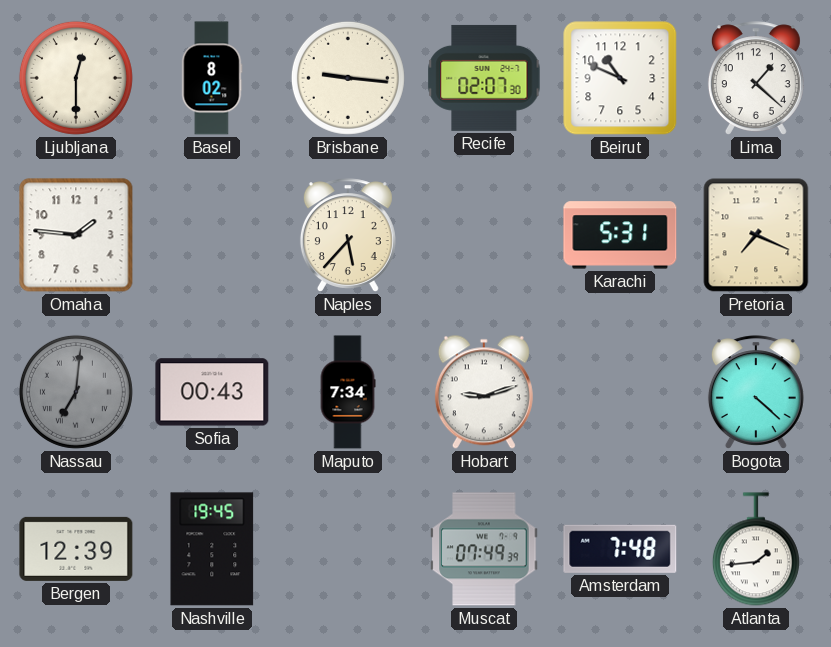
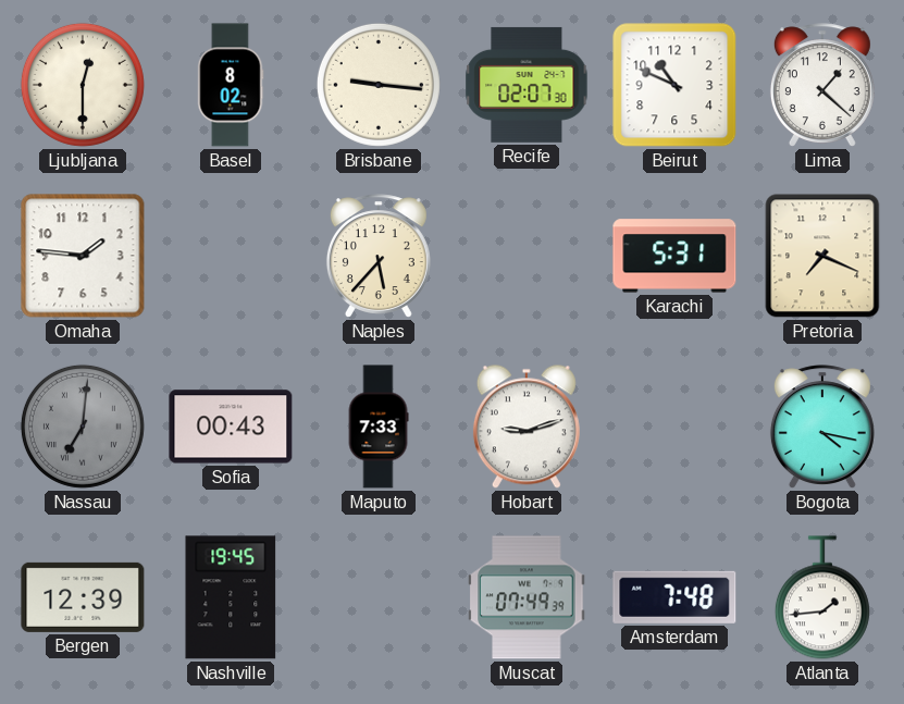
Maputo: 7:34 -> 7:33 (379, 427)
Bogota: 4:22 -> 4:17 (822, 427)
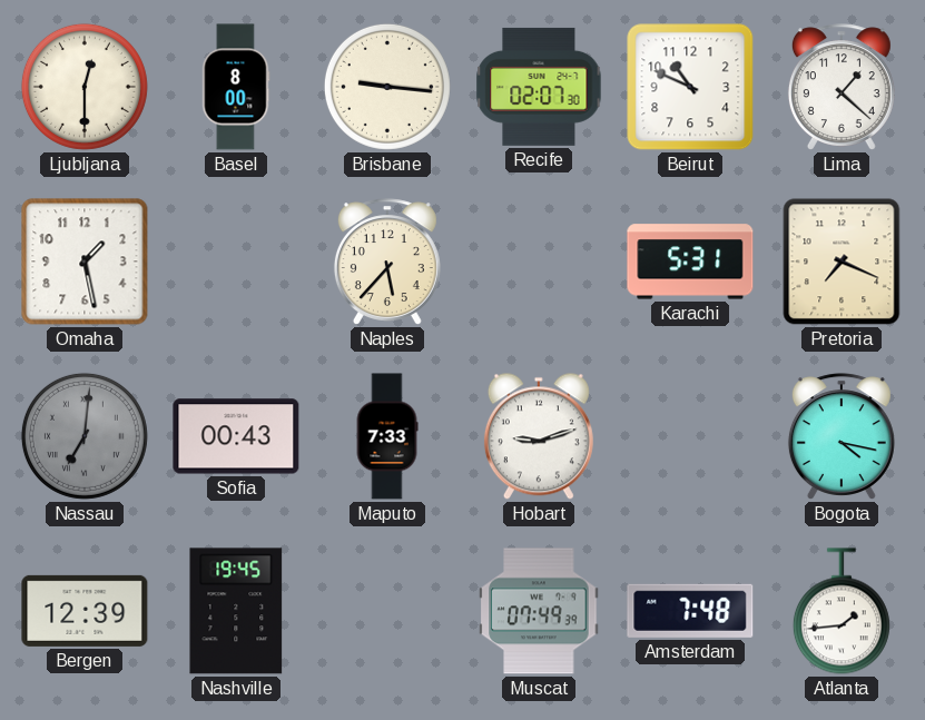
Basel: 8:02 -> 8:00 (236, 87)
Omaha: 1:46 -> 1:28 (85, 262)
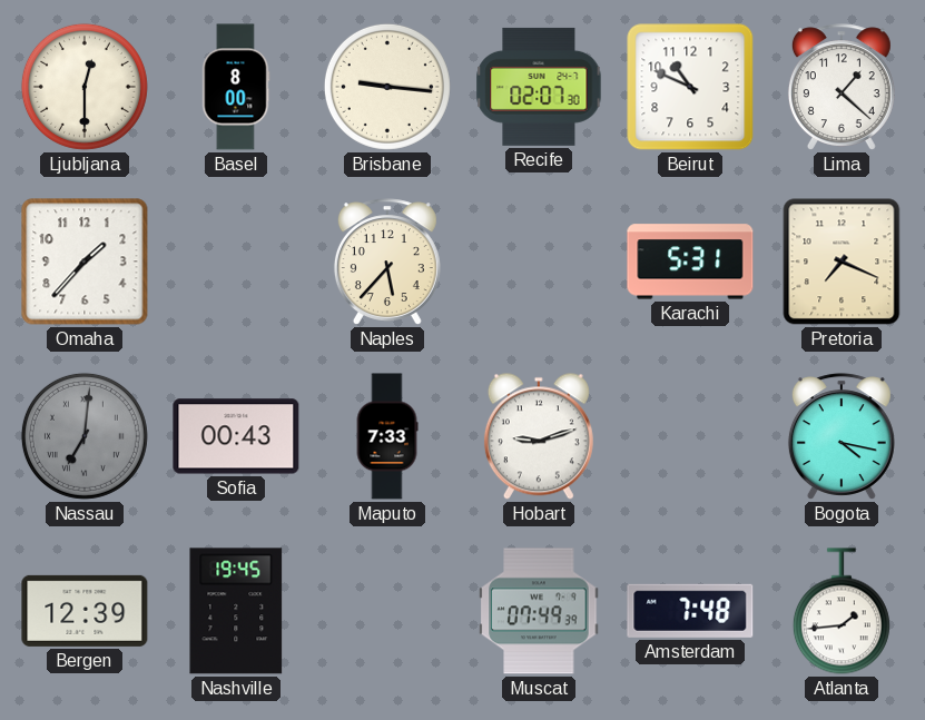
Omaha: 1:28 -> 1:37 (85, 262)
